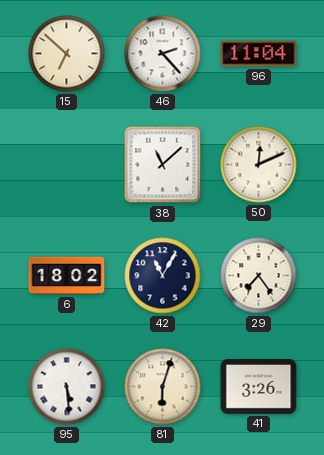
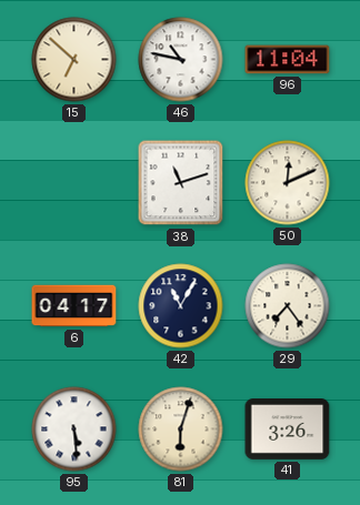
46: 2:23 -> 10:47 (181, 60)
38: 11:08 -> 11:12 (181, 183)
6: 18:02 -> 04:17 (74, 306)
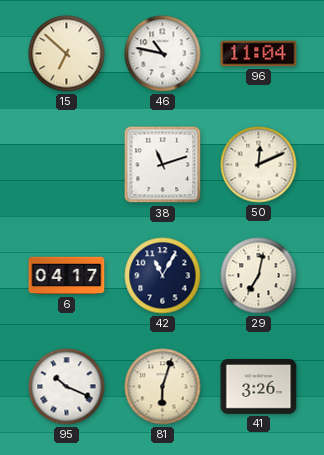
29: 7:24 -> 7:02 (259, 276)
95: 5:29 -> 10:19 (67, 387)
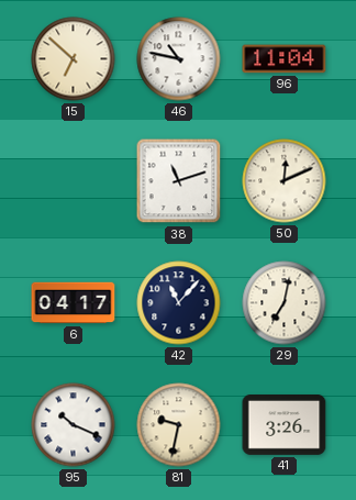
42: 11:05 -> 11:07 (179, 303)
81: 6:03 -> 9:32 (179, 425)
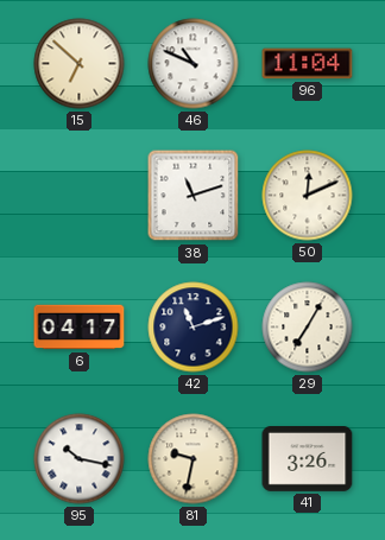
46: 10:47 -> 10:49 (194, 64)
42: 11:07 -> 11:12 (194, 328)
29: 7:02 -> 7:05 (308, 328)
95: 10:19 -> 10:17 (80, 459)
